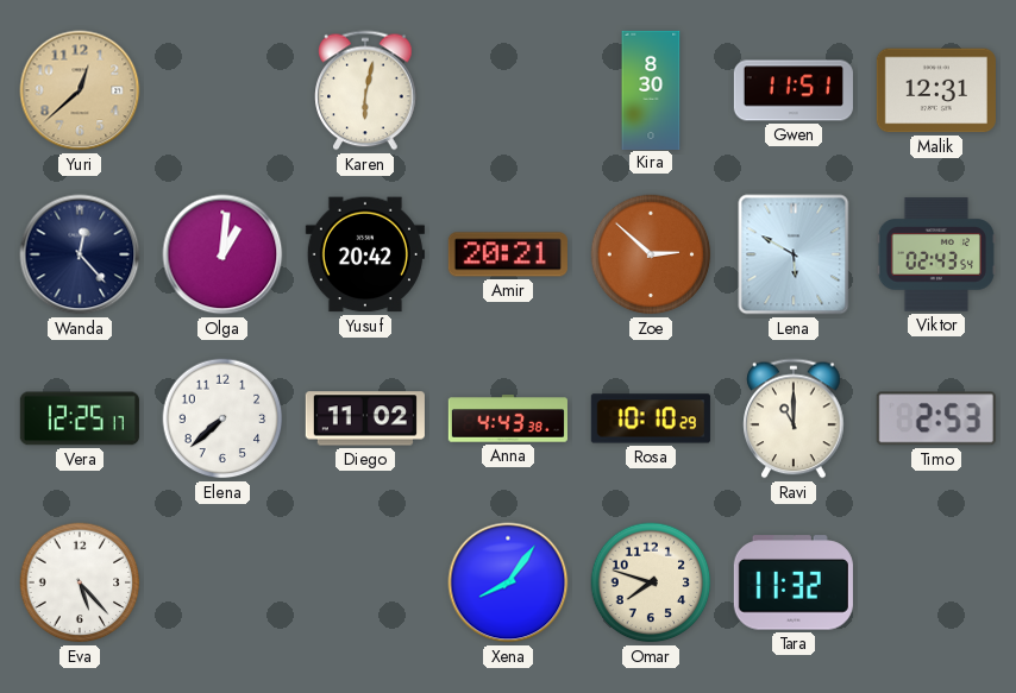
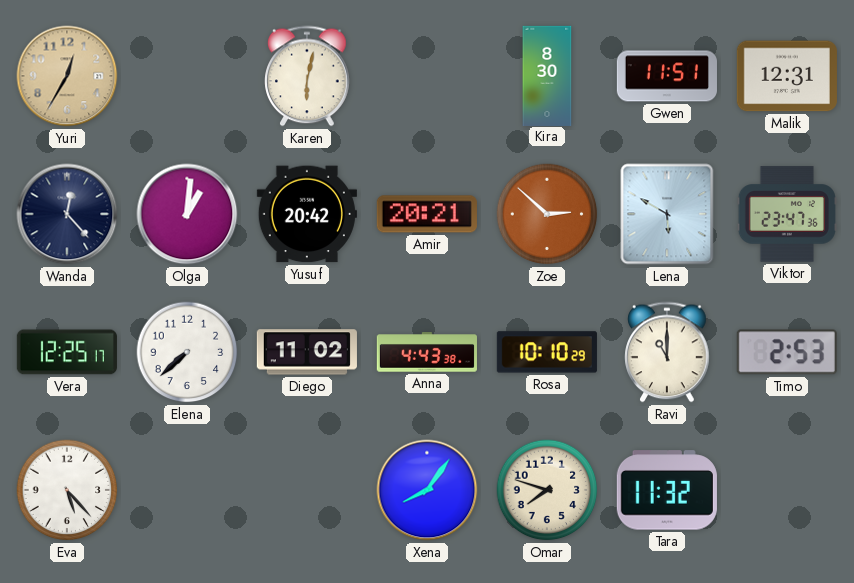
Yuri: 12:38 -> 12:35 (67, 76)
Viktor: 02:43 -> 23:47 (787, 214)
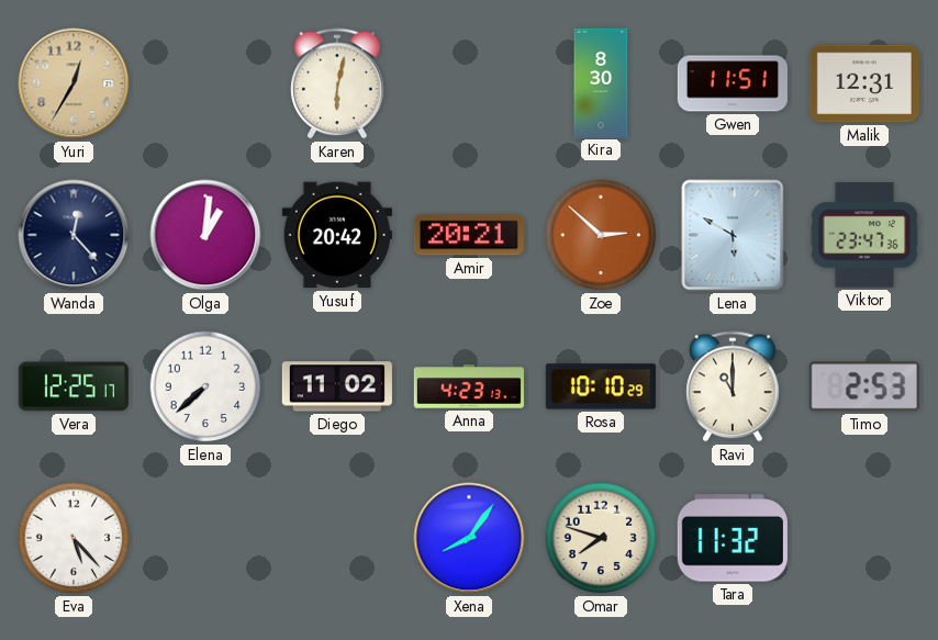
Anna: 4:43 -> 4:23 (469, 386)
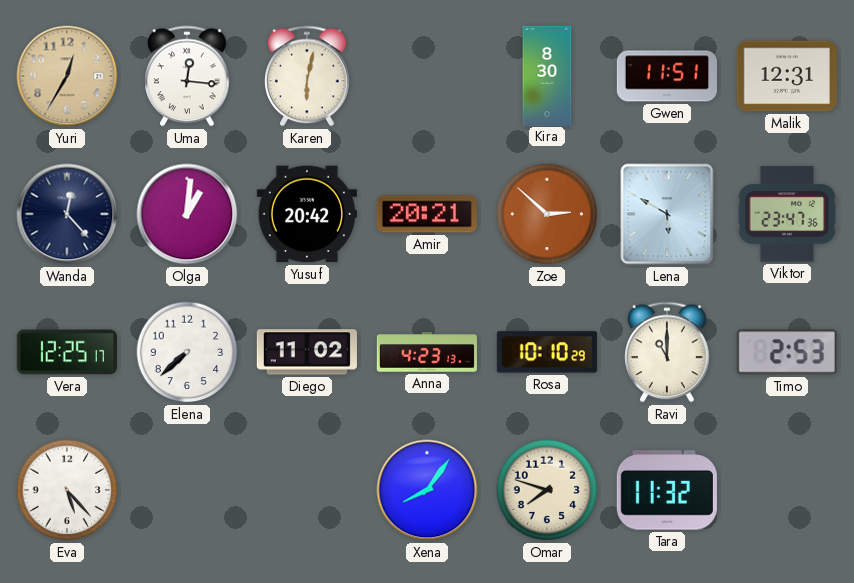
Uma: none -> 12:16 (187, 76)
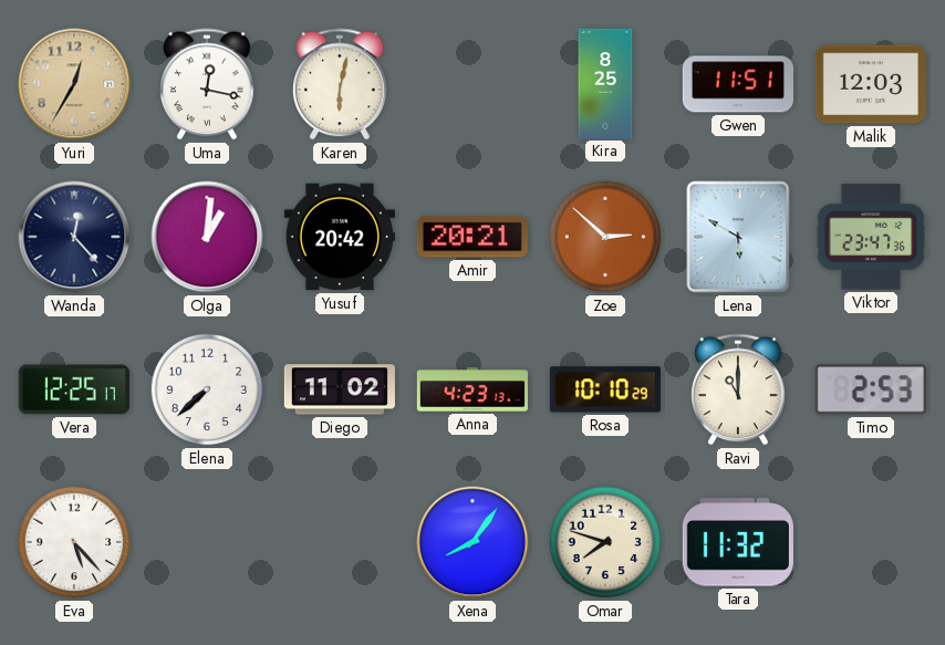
Uma: 12:16 -> 12:17 (207, 84)
Kira: 8:30 -> 8:25 (605, 83)
Malik: 12:31 -> 12:03 (871, 84)
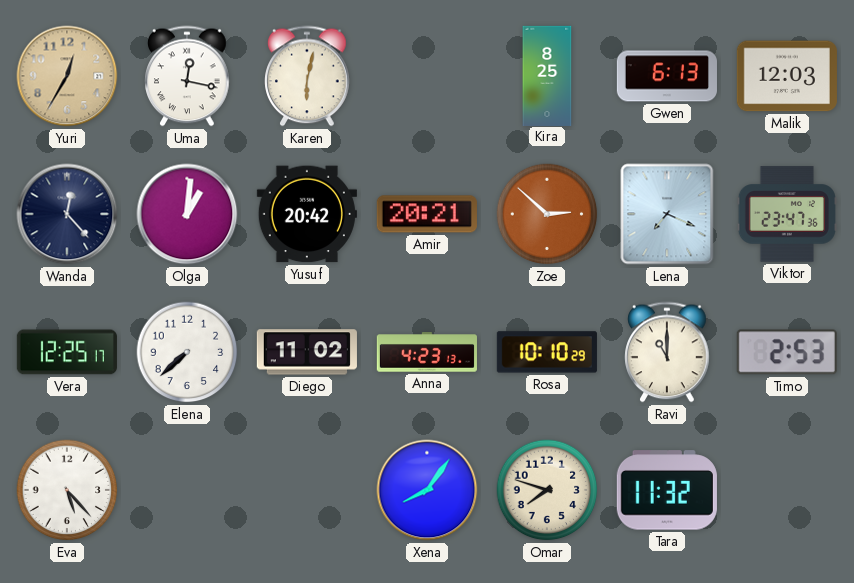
Gwen: 11:51 -> 6:13 (667, 76)
Lena: 5:50 -> 7:19 (667, 214)
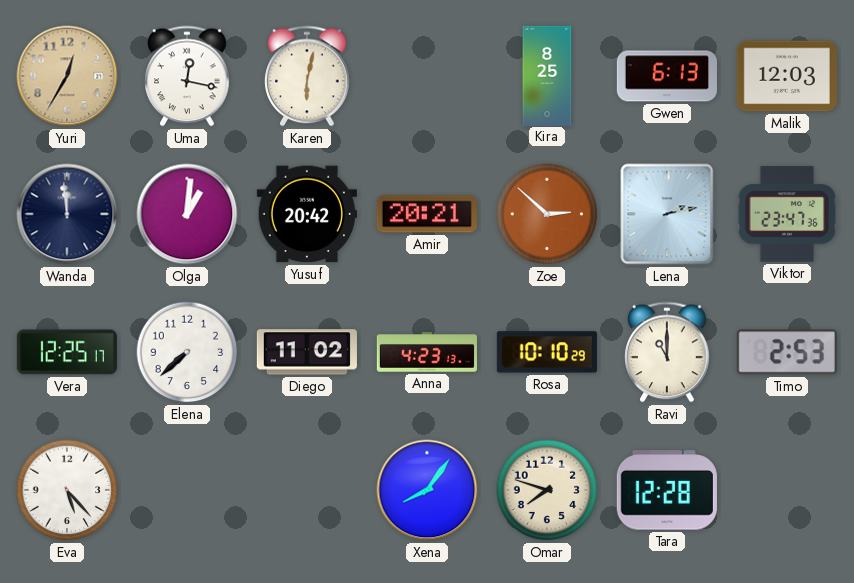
Wanda: 12:23 -> 11:59 (67, 214)
Lena: 7:19 -> 2:13 (667, 214)
Tara: 11:32 -> 12:28 (667, 490)
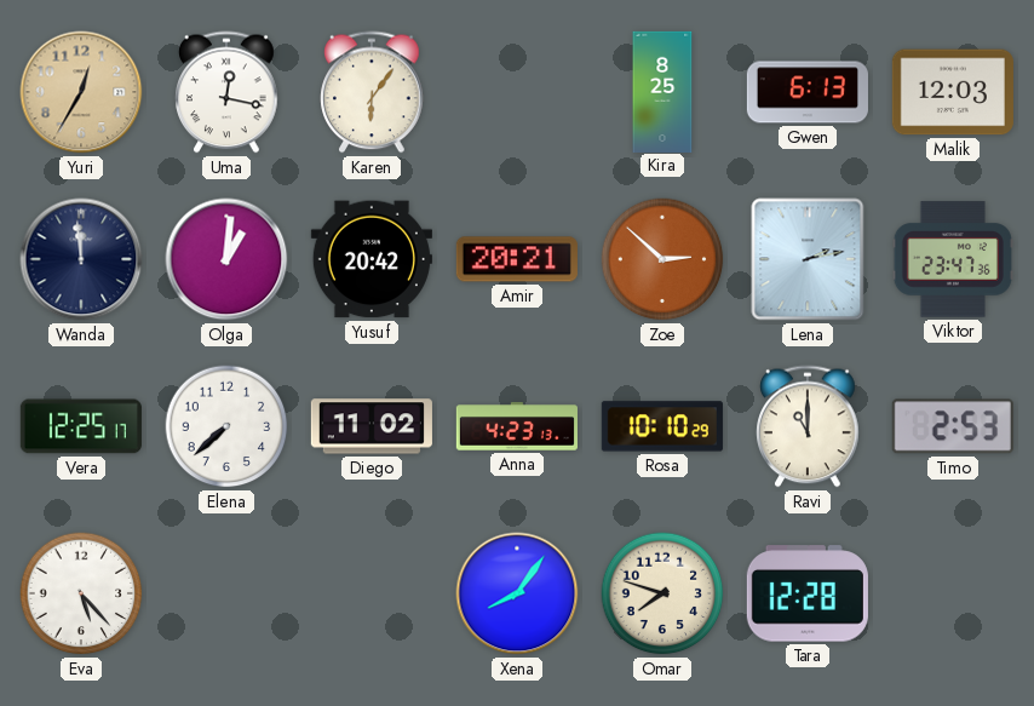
Karen: 6:02 -> 6:06 (372, 92)
